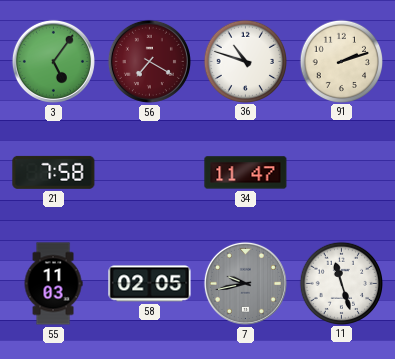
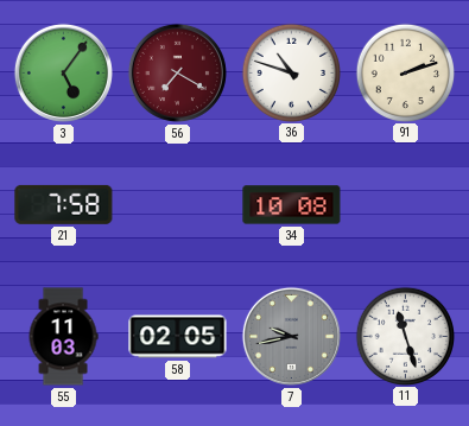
34: 11:47 -> 10:08 (292, 205)
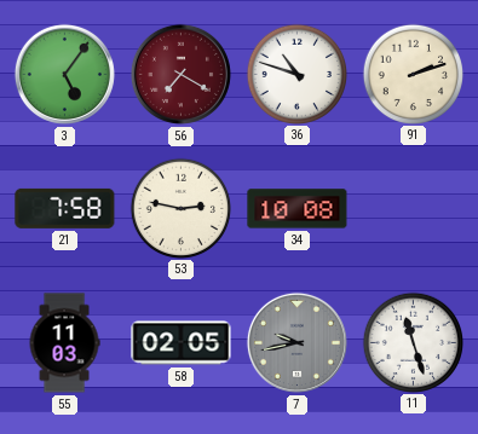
53: none -> 2:47 (180, 208)
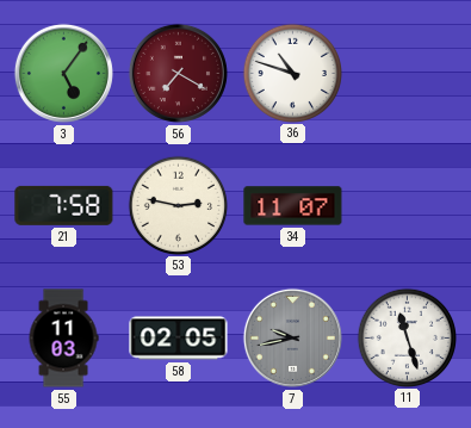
91: 2:12 -> none (413, 74)
34: 10:08 -> 11:07 (293, 206)
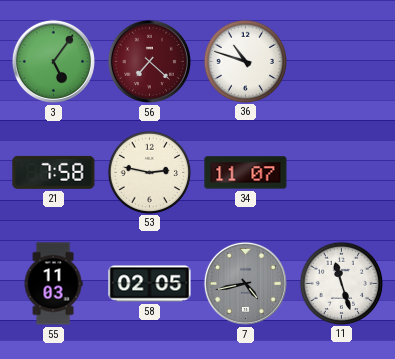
56: 7:20 -> 7:22 (149, 61)
7: 9:43 -> 4:43 (245, 283)
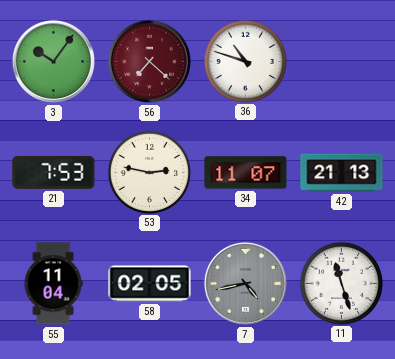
3: 5:06 -> 10:06 (53, 61)
21: 7:58 -> 7:53 (54, 172)
42: none -> 21:13 (342, 173)
55: 11:03 -> 11:04 (53, 284)
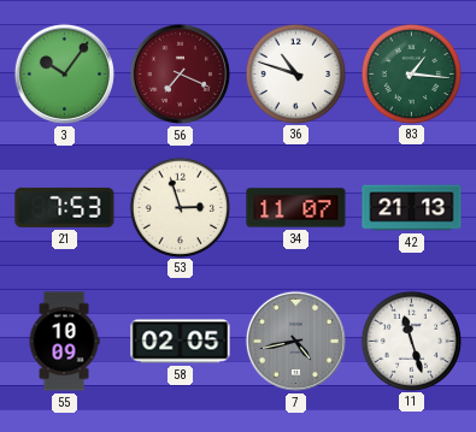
56: 7:22 -> 7:19 (180, 73)
83: none -> 1:16 (411, 73)
53: 2:47 -> 2:57 (180, 207)
55: 11:04 -> 10:09 (64, 342)
